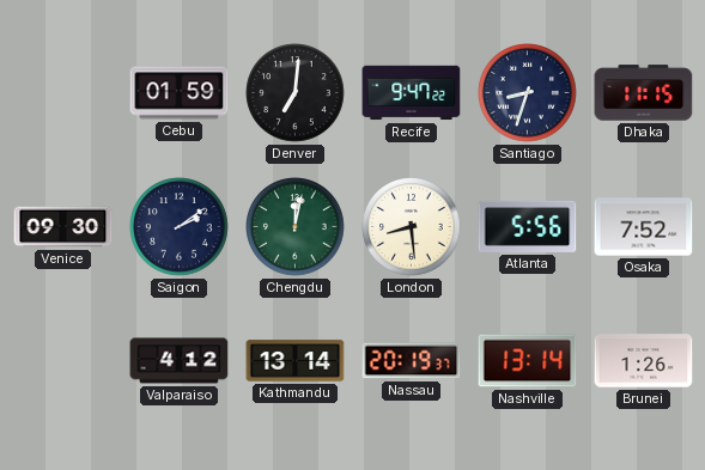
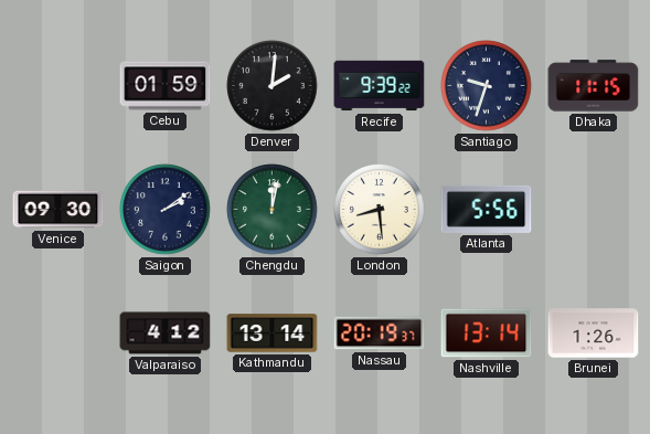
Denver: 7:01 -> 2:01 (273, 86)
Recife: 9:47 -> 9:39 (380, 86)
Santiago: 8:33 -> 9:33 (487, 86)
Osaka: 7:52 -> none (644, 227)
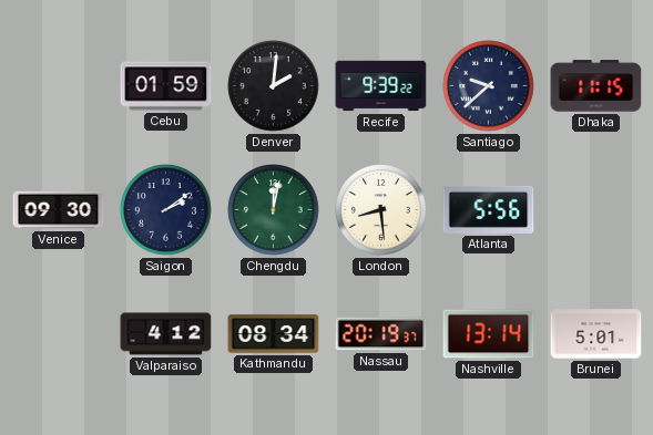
Santiago: 9:33 -> 9:38 (489, 86)
Kathmandu: 13:14 -> 08:34 (274, 334)
Brunei: 1:26 -> 5:01 (596, 334)
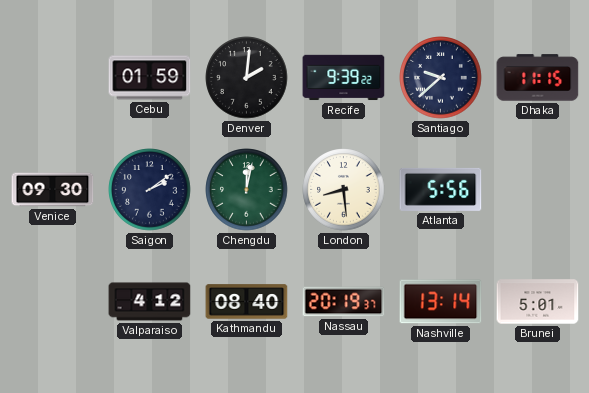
Kathmandu: 08:34 -> 08:40 (247, 302)
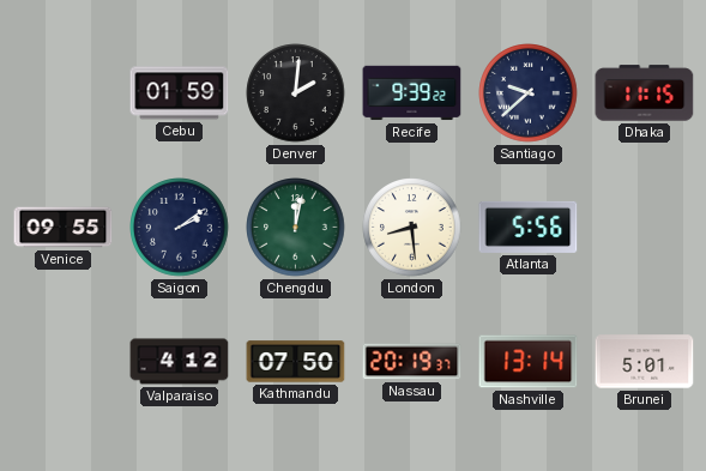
Venice: 09:30 -> 09:55 (64, 228)
Kathmandu: 08:40 -> 07:50 (296, 362)
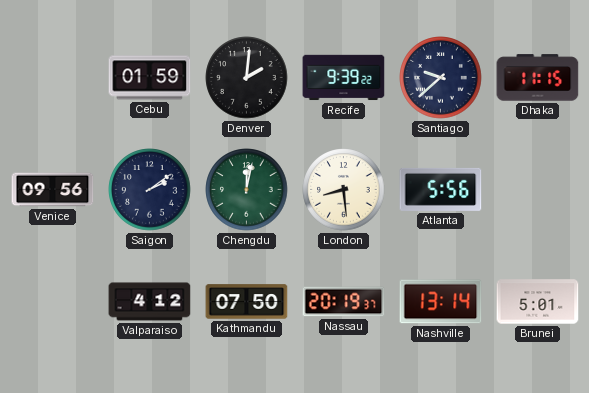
Venice: 09:55 -> 09:56 (53, 190)
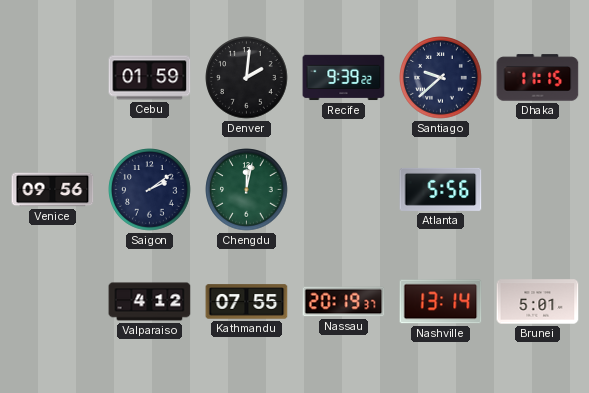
London: 8:29 -> none (344, 190)
Kathmandu: 07:50 -> 07:55 (247, 302)
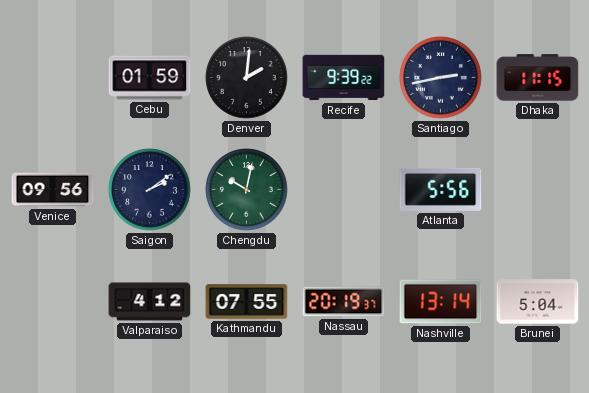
Santiago: 9:38 -> 2:43 (441, 78)
Chengdu: 12:02 -> 10:02 (247, 190)
Brunei: 5:01 -> 5:04 (538, 302)
